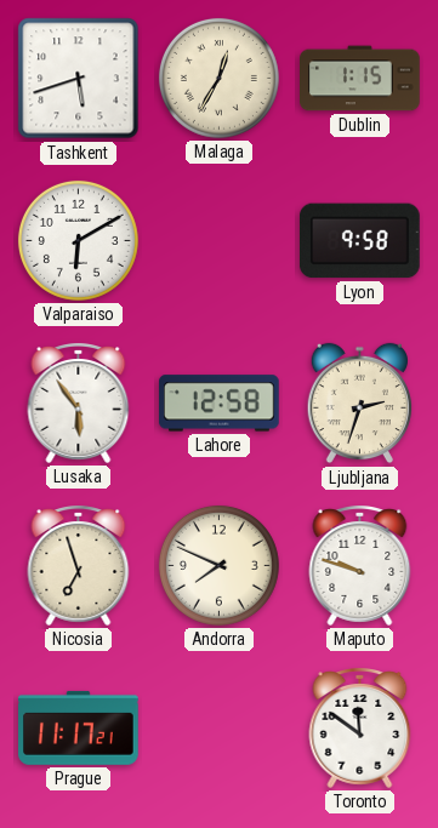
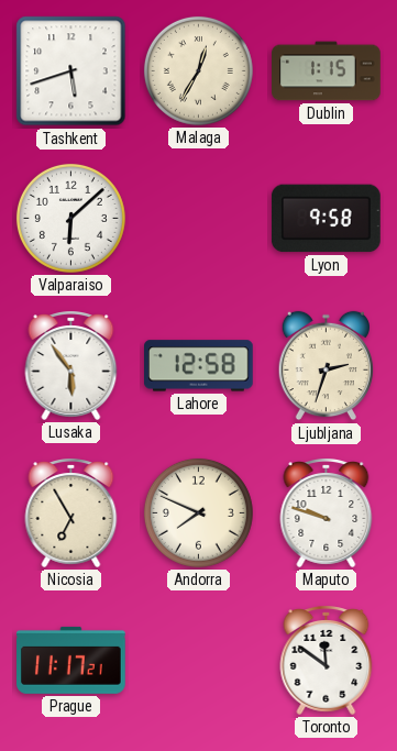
Valparaiso: 6:10 -> 6:08 (70, 218)
Nicosia: 6:57 -> 6:55 (71, 513)
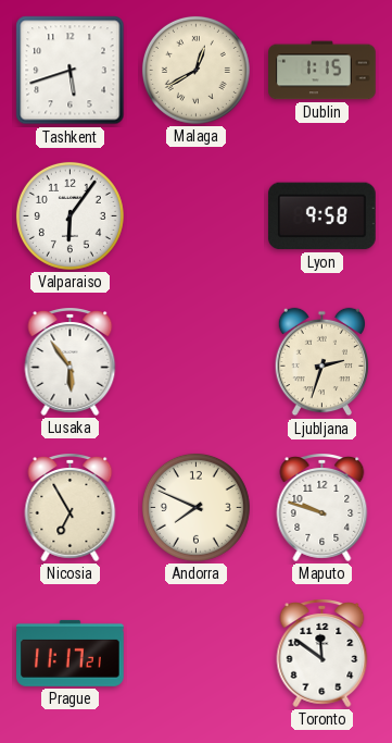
Malaga: 12:35 -> 12:40 (195, 70)
Valparaiso: 6:08 -> 6:06 (69, 215)
Lahore: 12:58 -> none (199, 366)
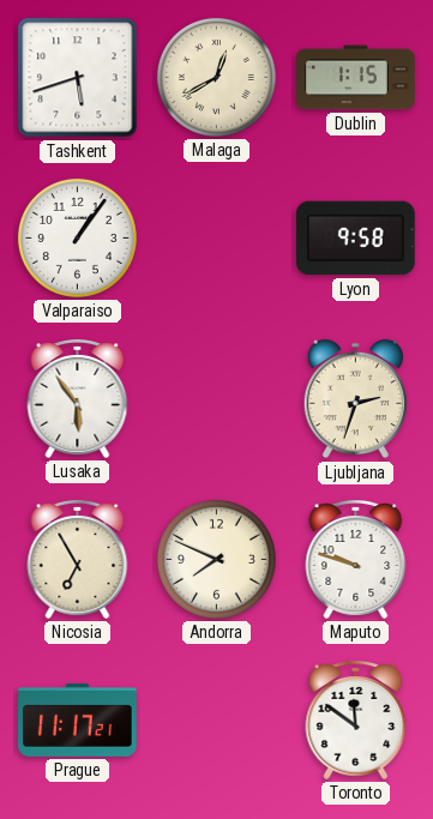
Valparaiso: 6:06 -> 1:06 (77, 237)
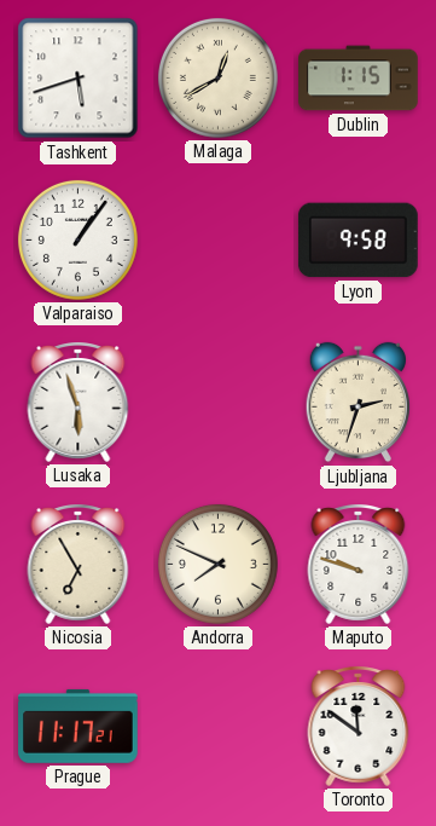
Lusaka: 5:54 -> 5:57 (79, 403)
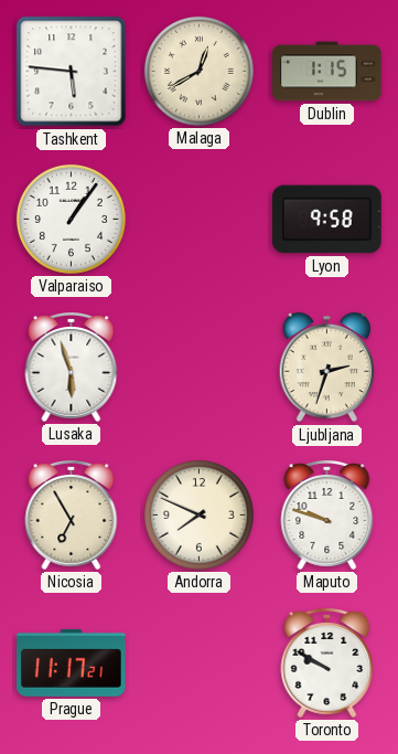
Tashkent: 5:42 -> 5:46 (72, 72)
Toronto: 11:51 -> 9:50 (327, 663)
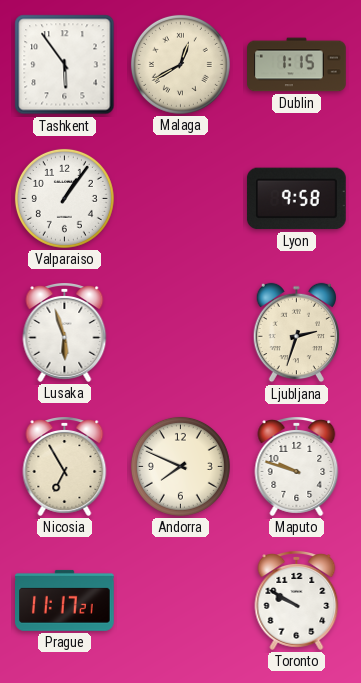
Tashkent: 5:46 -> 5:54 (65, 65)
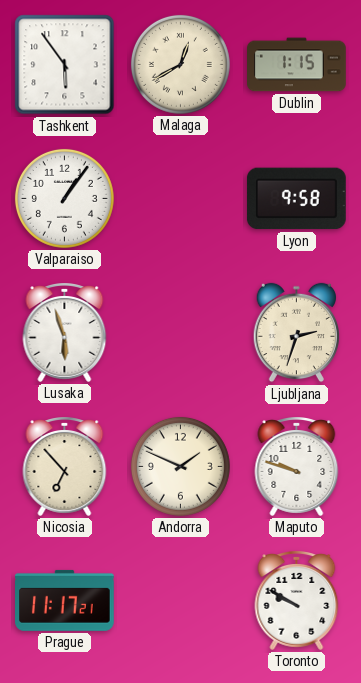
Nicosia: 6:55 -> 6:53 (65, 467)
Andorra: 7:49 -> 1:49 (180, 466)
